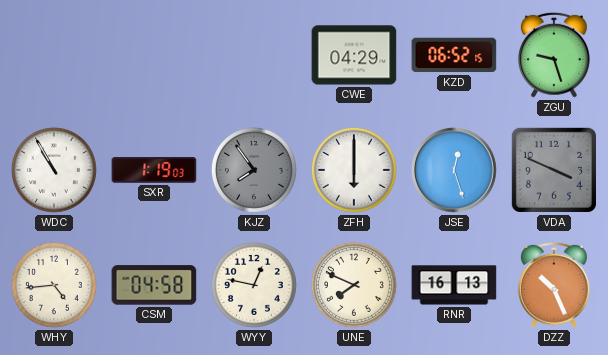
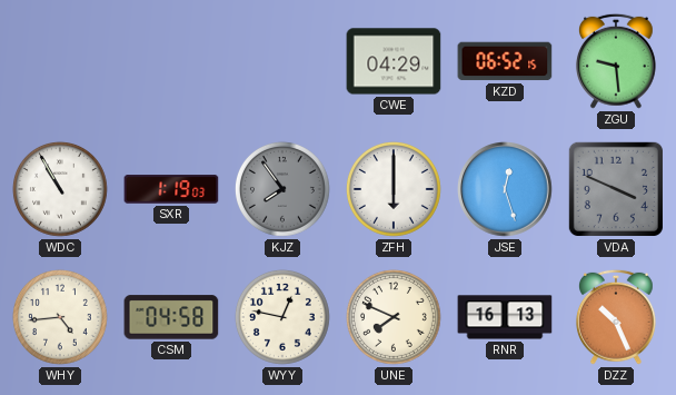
ZGU: 9:27 -> 9:29 (616, 61)
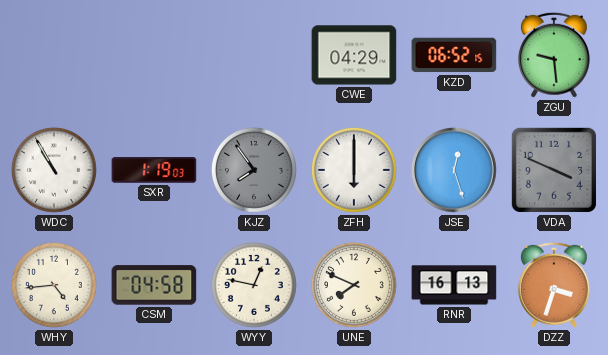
DZZ: 10:26 -> 3:33 (554, 285)
